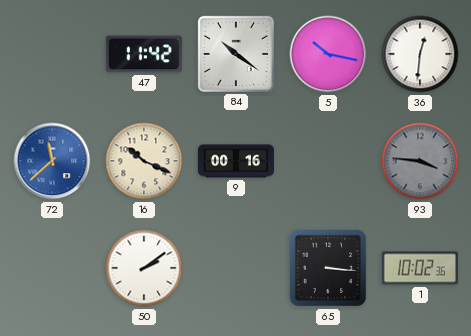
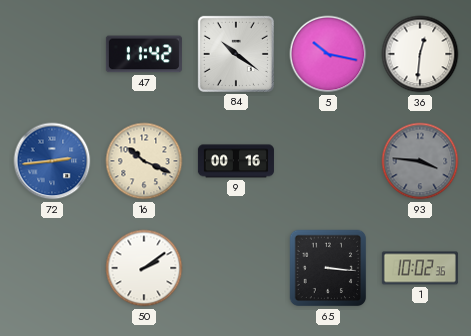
72: 11:38 -> 2:44 (52, 161)
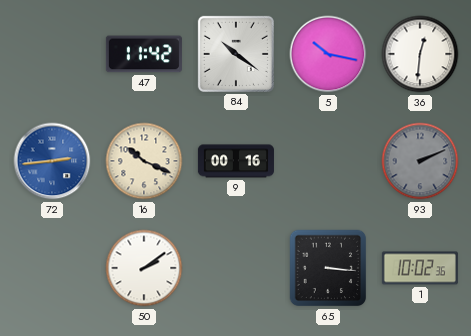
93: 3:46 -> 2:11 (420, 161)
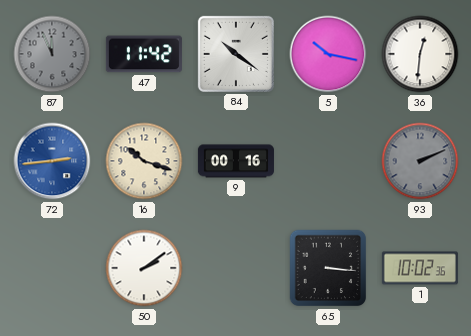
87: none -> 11:56 (52, 54)
16: 10:19 -> 10:18 (144, 161)
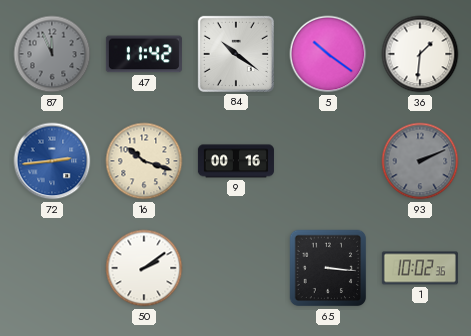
5: 10:17 -> 10:21 (328, 54)
36: 12:31 -> 1:31 (420, 54)
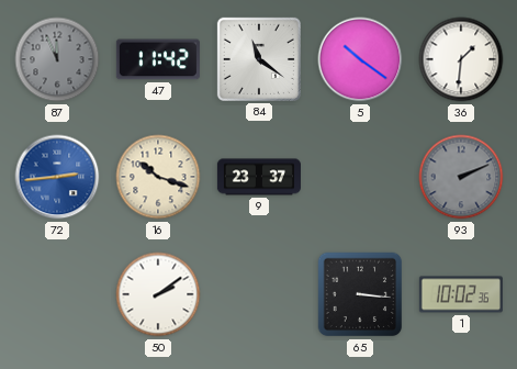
84: 10:21 -> 11:21 (259, 59)
9: 00:16 -> 23:37 (259, 177)
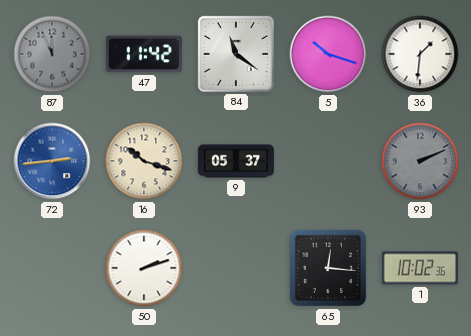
5: 10:21 -> 10:18 (328, 54)
9: 23:37 -> 05:37 (236, 161)
50: 2:09 -> 2:12 (144, 268)
65: 3:16 -> 12:16 (328, 268)
